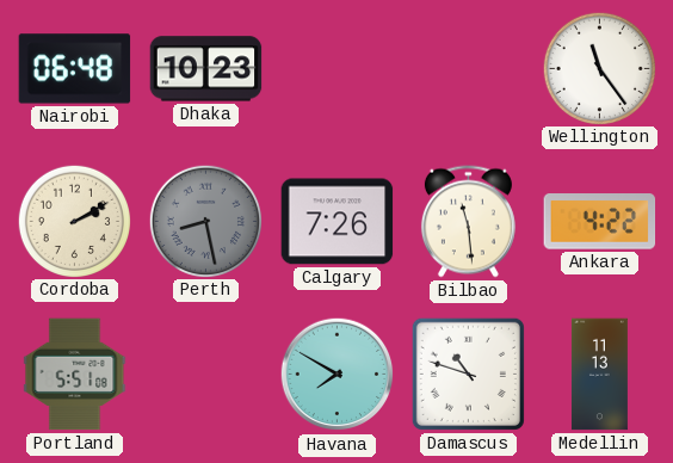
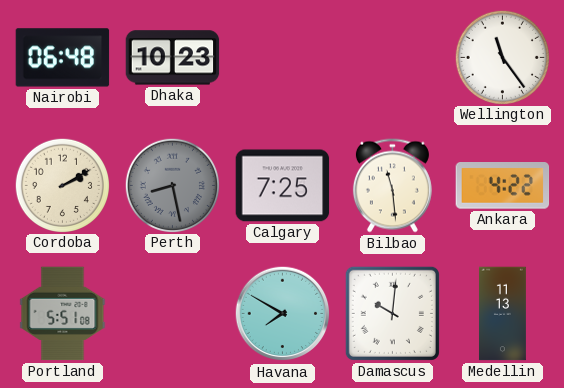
Calgary: 7:26 -> 7:25 (283, 186)
Damascus: 10:48 -> 10:01 (392, 313)
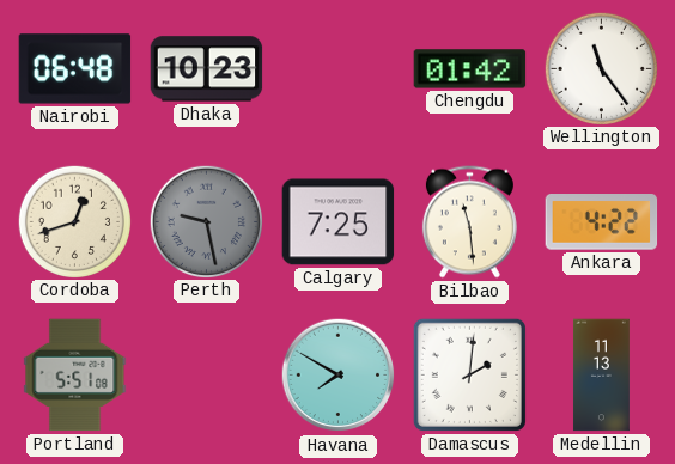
Chengdu: none -> 01:42 (470, 69)
Cordoba: 2:10 -> 12:42 (74, 221)
Perth: 8:28 -> 9:28 (206, 221)
Damascus: 10:01 -> 2:01 (469, 374)
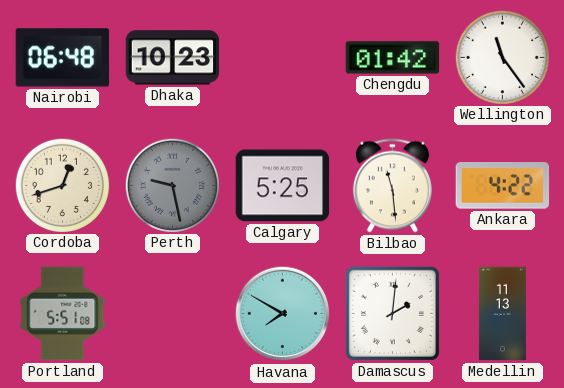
Calgary: 7:25 -> 5:25 (283, 186)
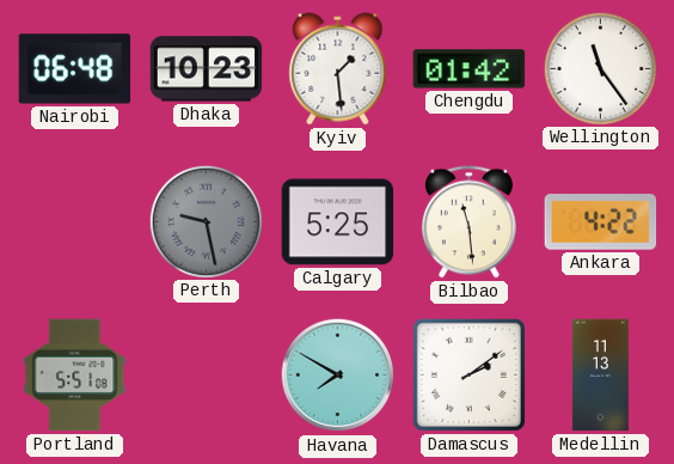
Kyiv: none -> 1:29 (338, 69)
Cordoba: 12:42 -> none (62, 185)
Damascus: 2:01 -> 2:09 (468, 374)
